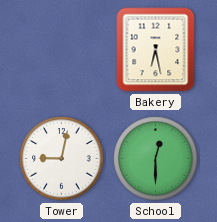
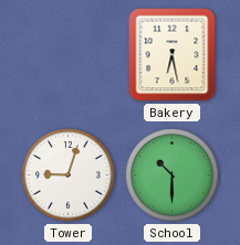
Tower: 9:02 -> 9:03 (69, 175)
School: 12:30 -> 10:30 (173, 175)
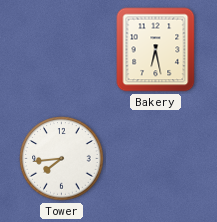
Tower: 9:03 -> 7:44 (62, 159)
School: 10:30 -> none (173, 175)
